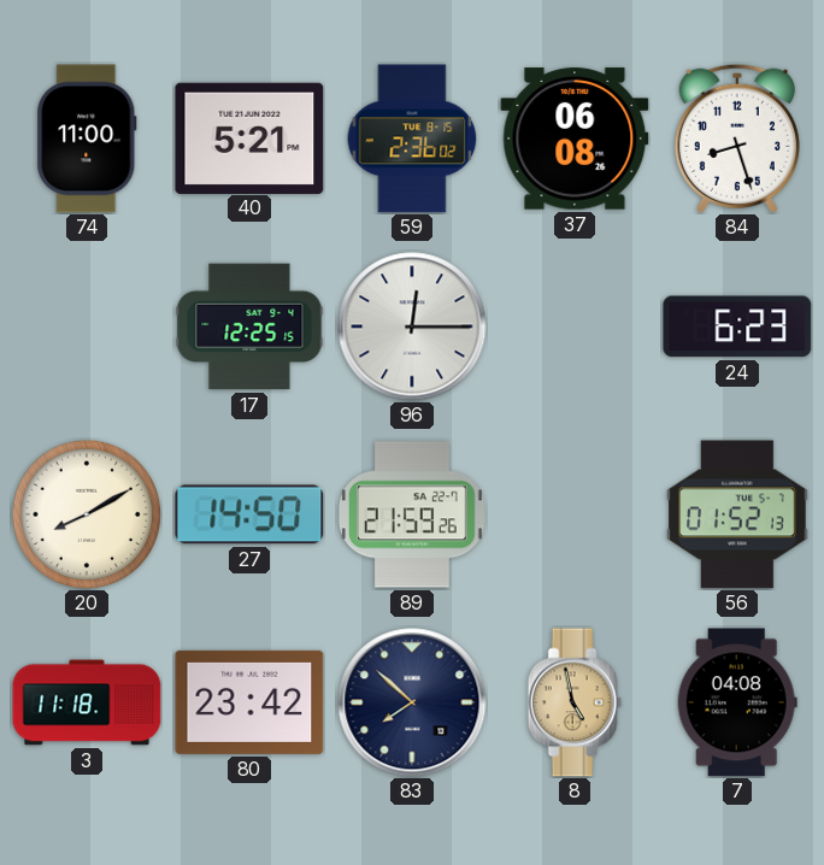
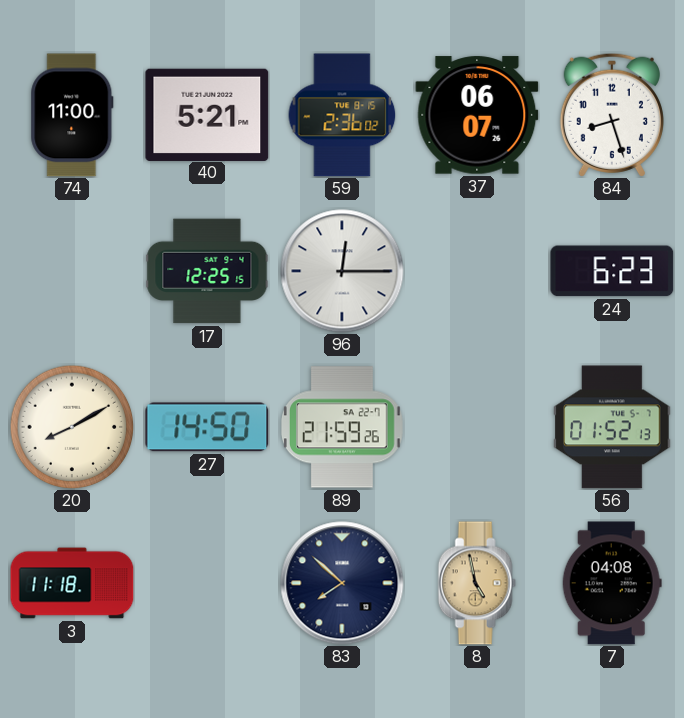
37: 06:08 -> 06:07 (477, 115)
80: 23:42 -> none (249, 702)
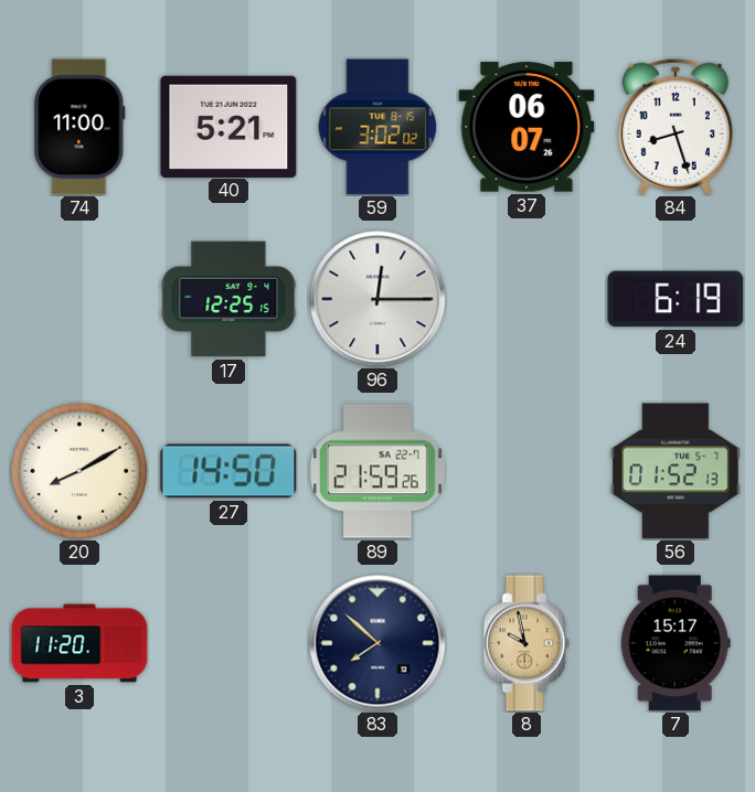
59: 2:36 -> 3:02 (377, 127)
24: 6:23 -> 6:19 (676, 299)
3: 11:18 -> 11:20 (79, 643)
8: 4:58 -> 9:58 (527, 643)
7: 04:08 -> 15:17 (676, 643)
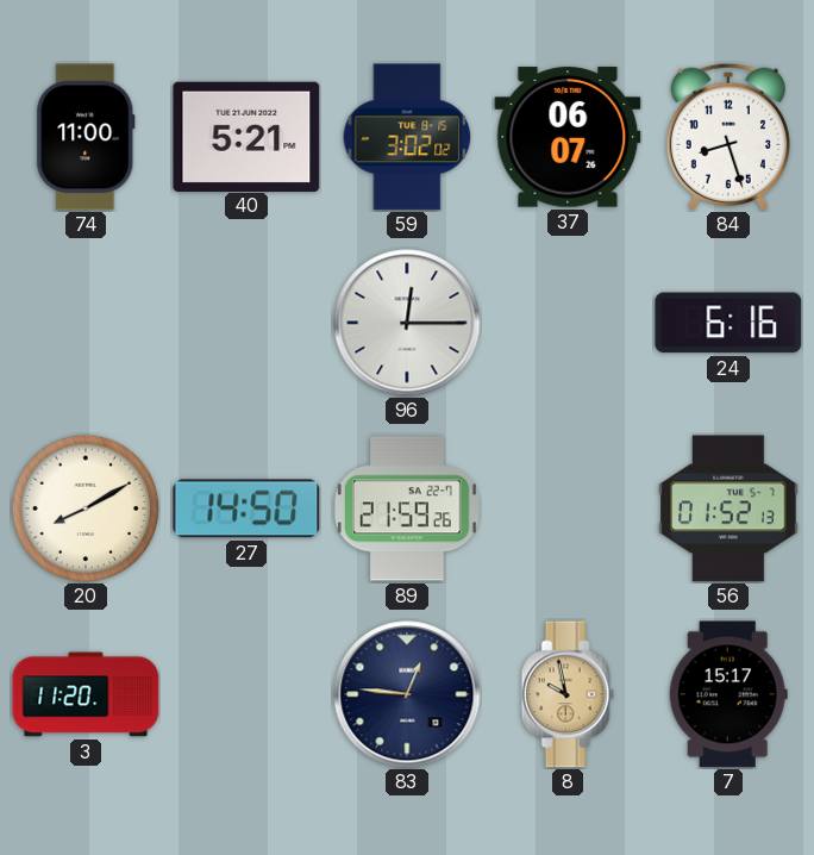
17: 12:25 -> none (228, 299)
24: 6:19 -> 6:16 (728, 323)
83: 7:52 -> 12:46 (407, 694)
